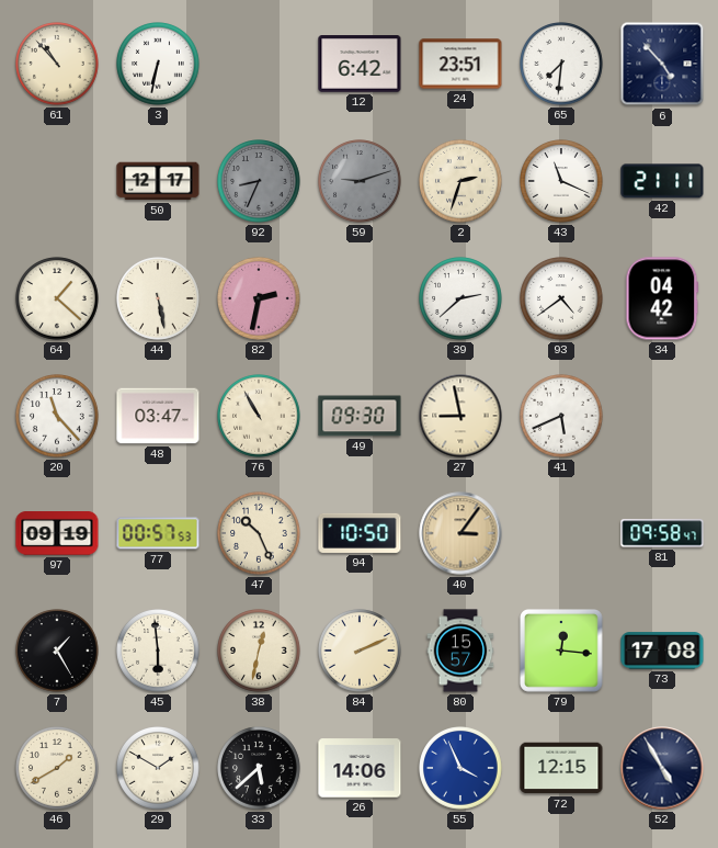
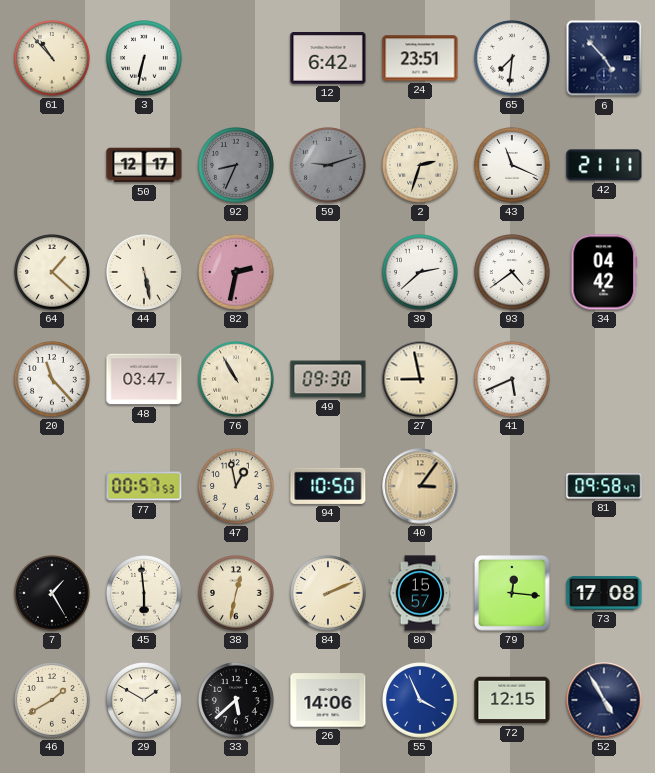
97: 09:19 -> none (57, 534)
47: 10:26 -> 12:58 (236, 486)
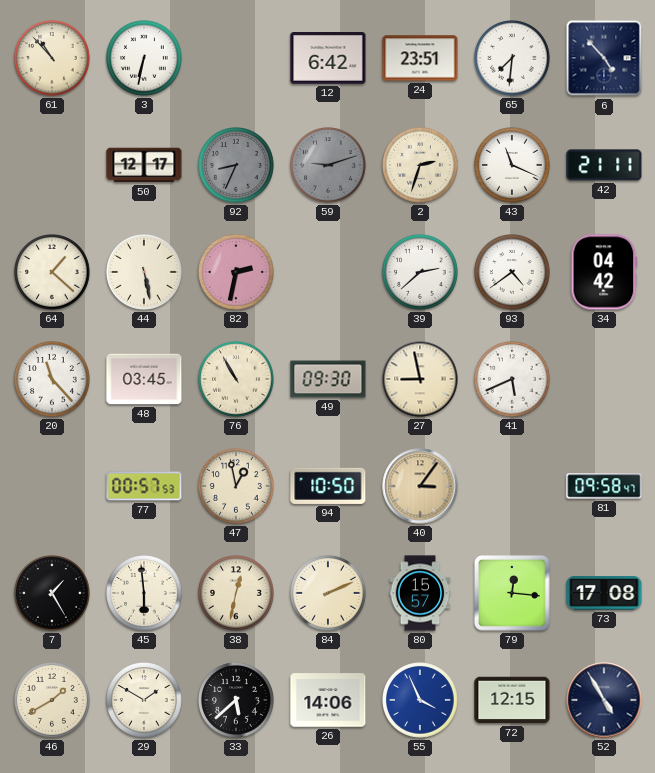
48: 03:47 -> 03:45 (144, 379)
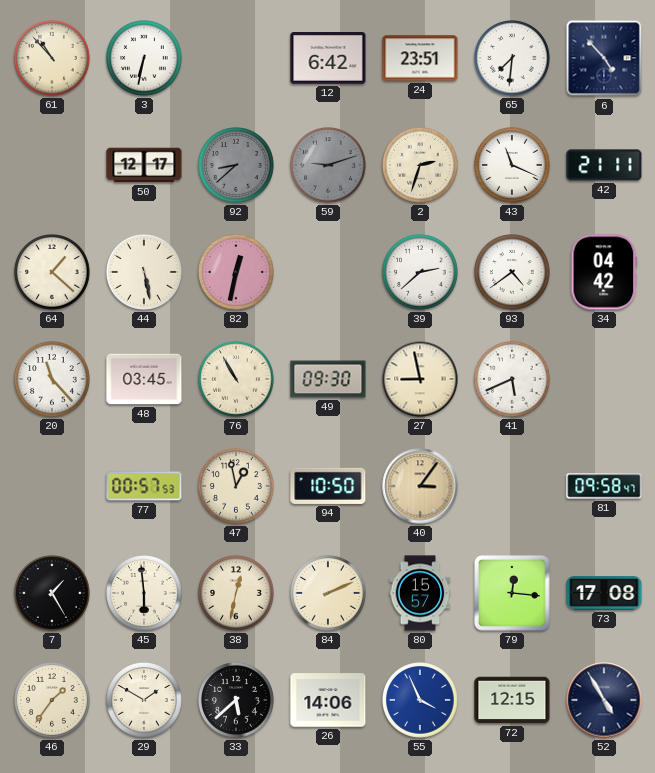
92: 8:34 -> 8:38 (236, 165)
82: 2:32 -> 12:32 (236, 272)
46: 1:40 -> 1:36 (52, 700)
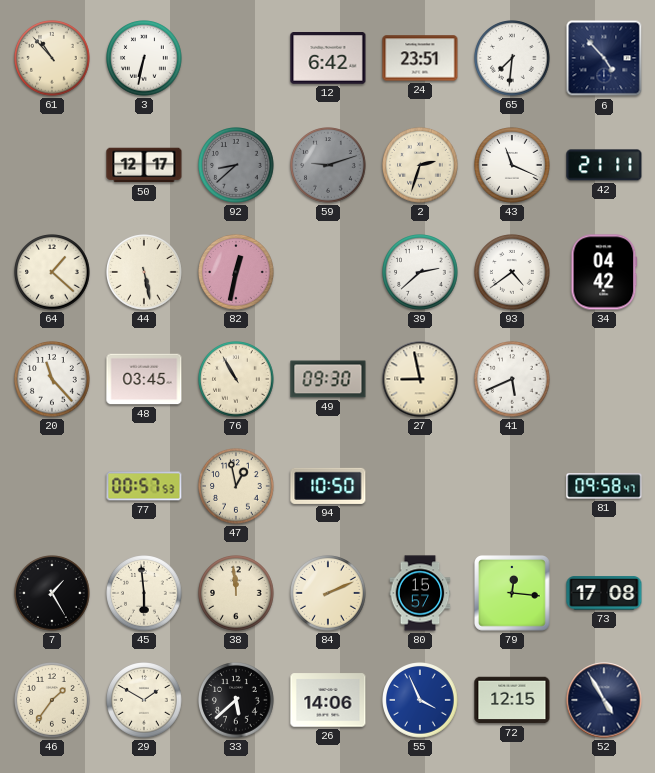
40: 3:06 -> none (420, 486)
38: 12:32 -> 11:59 (236, 593)
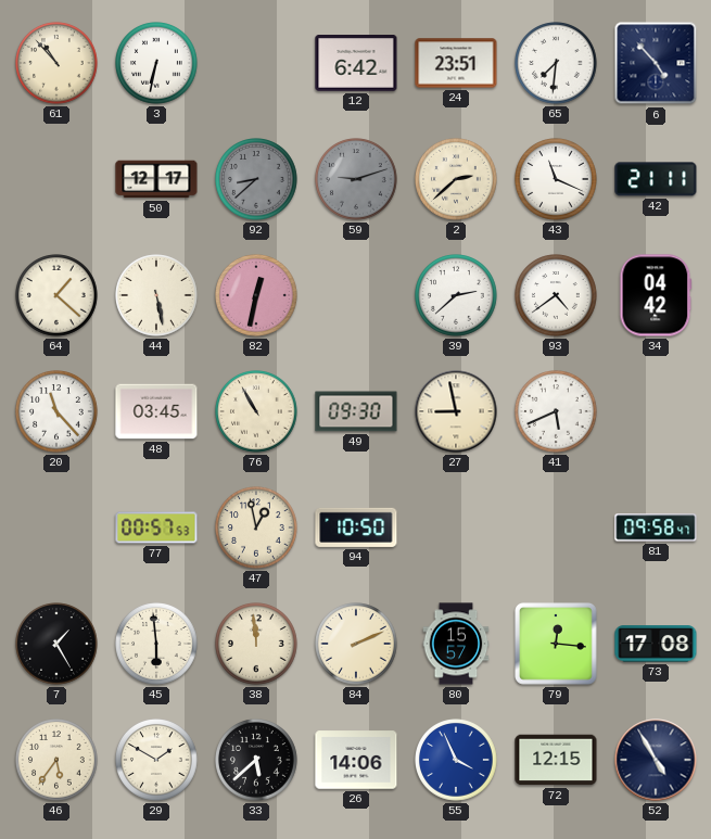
2: 2:33 -> 2:38 (456, 179)
46: 1:36 -> 5:36 (56, 760)
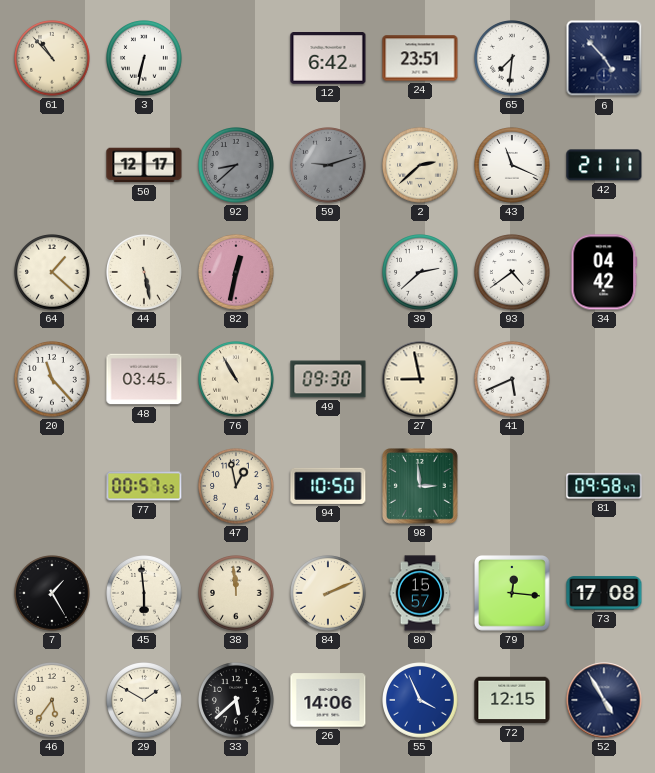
98: none -> 2:59 (421, 487)
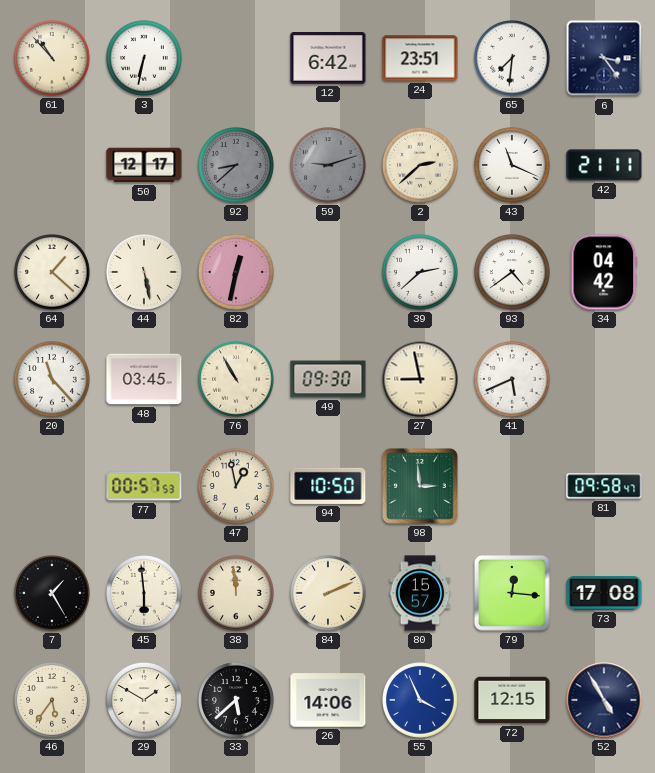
6: 4:53 -> 3:24 (604, 58)
